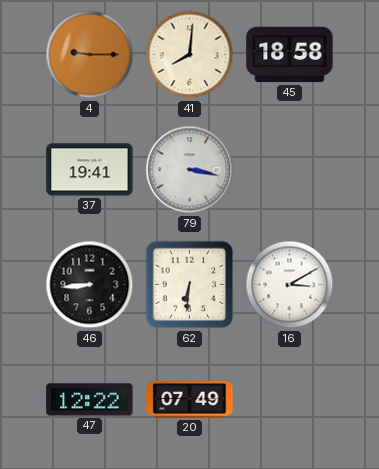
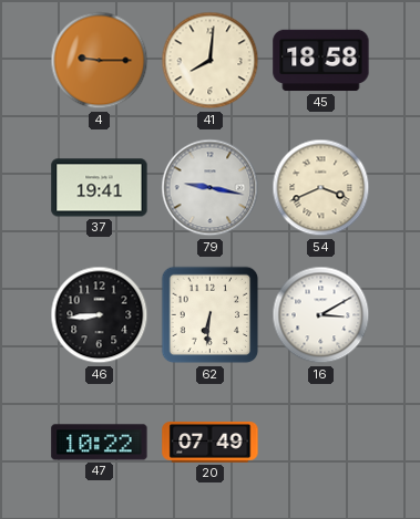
79: 3:17 -> 9:17 (211, 188)
54: none -> 3:41 (321, 188)
47: 12:22 -> 10:22 (100, 443)
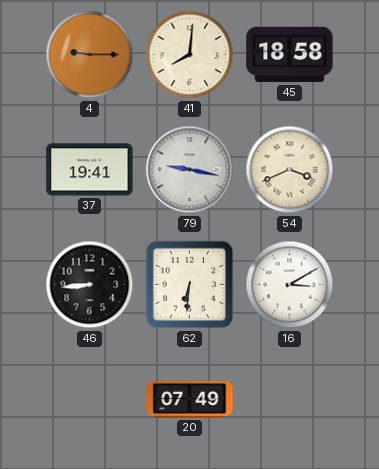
47: 10:22 -> none (100, 443)
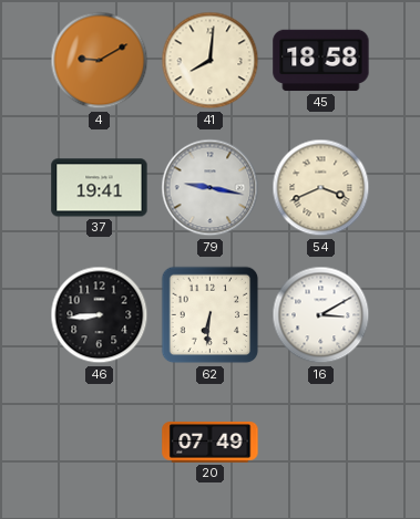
4: 9:15 -> 9:10 (100, 61)
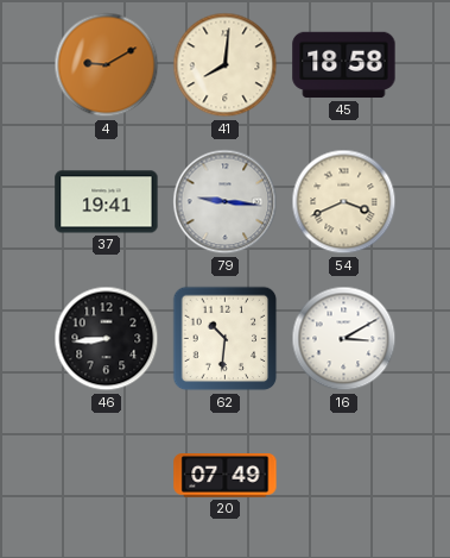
79: 9:17 -> 9:16 (226, 202)
62: 6:31 -> 10:31 (226, 339)
